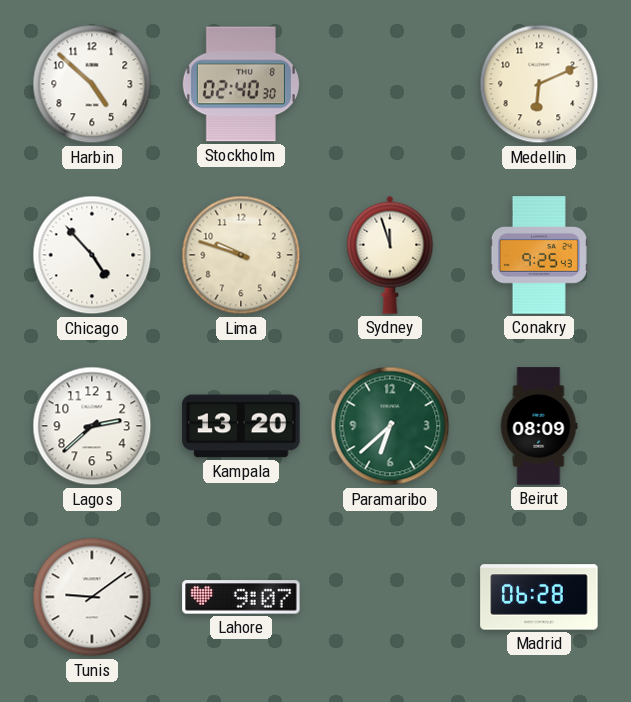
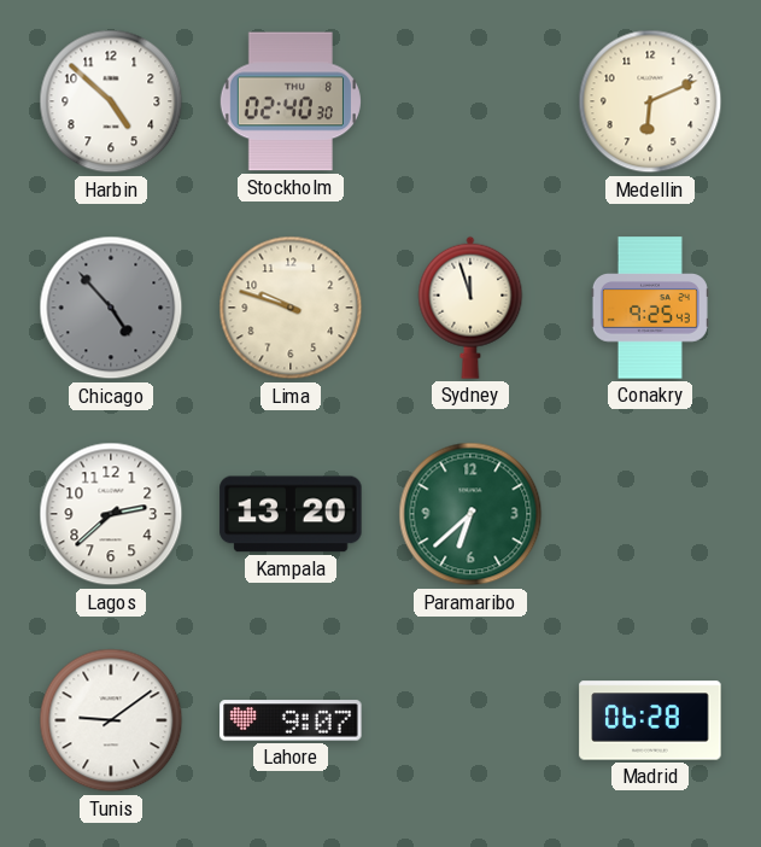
Chicago dial: white -> grey (111, 308)
Beirut: 08:09 -> none (539, 426)
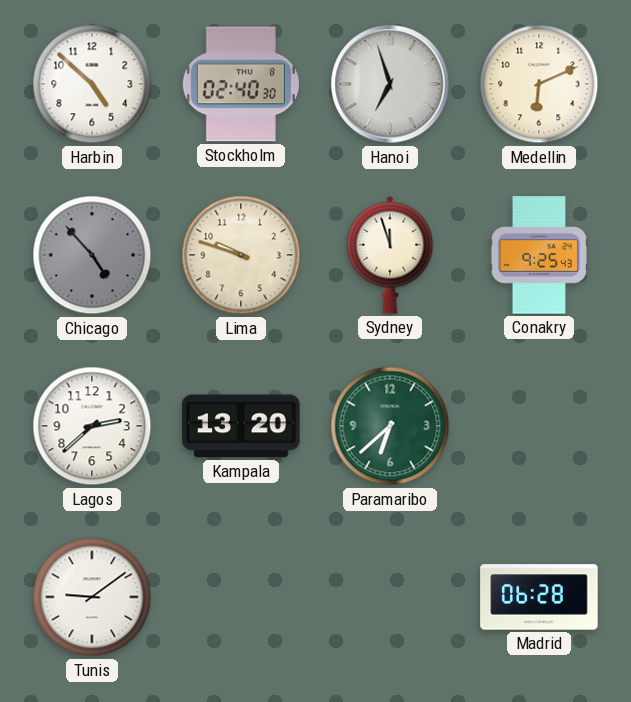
Hanoi: none -> 6:57 (390, 84)
Lahore: 9:07 -> none (291, 720)
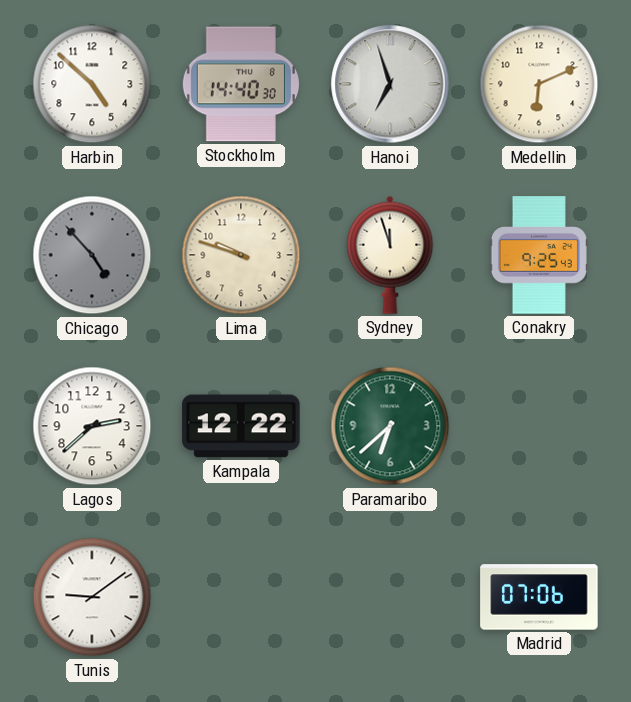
Stockholm: 02:40 -> 14:40 (241, 84)
Kampala: 13:20 -> 12:22 (241, 426)
Madrid: 06:28 -> 07:06 (539, 597)
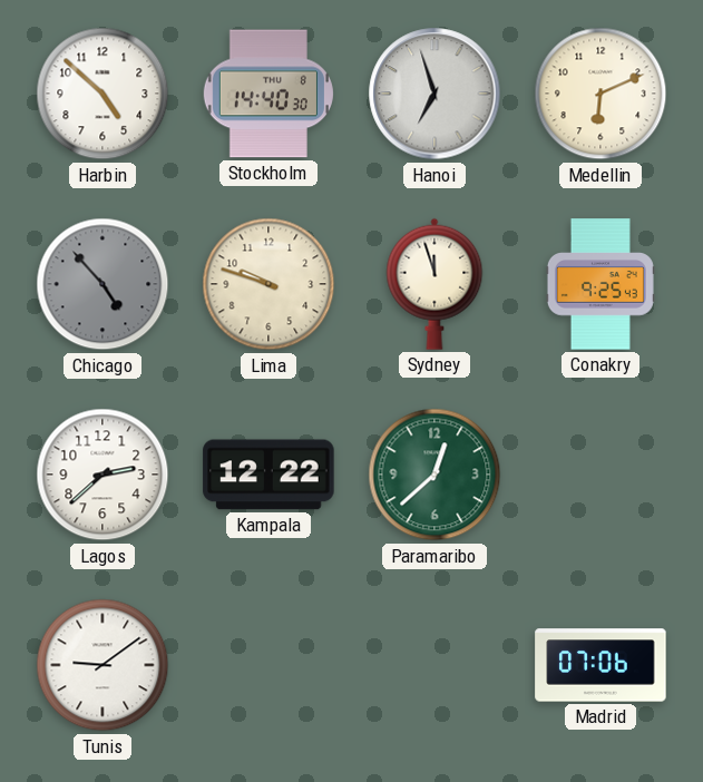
Paramaribo: 6:38 -> 12:38 (435, 475)
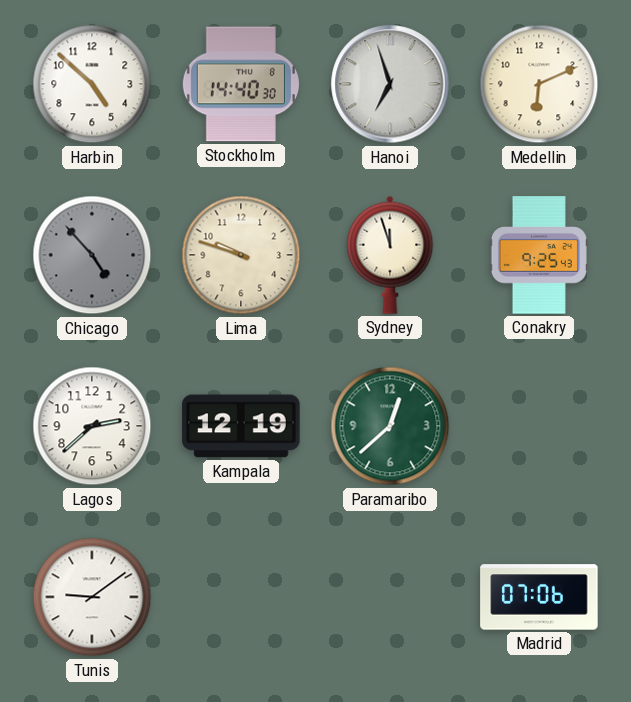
Kampala: 12:22 -> 12:19 (241, 426)
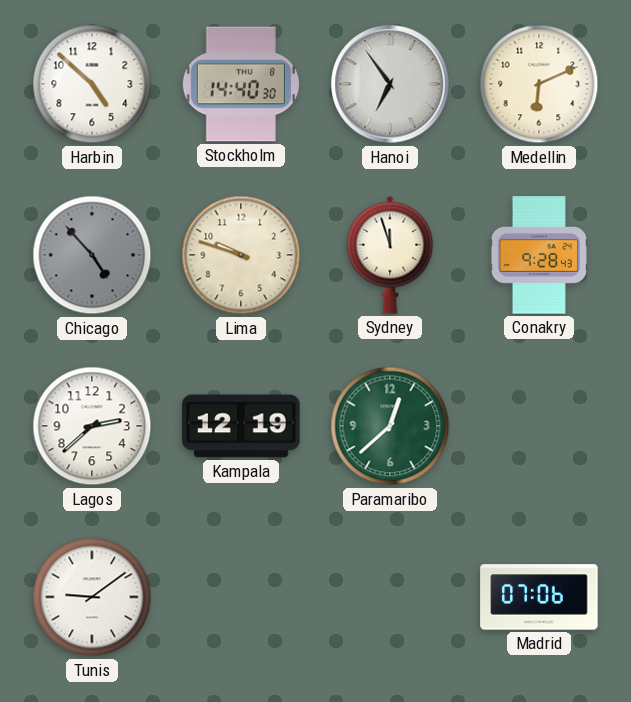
Hanoi: 6:57 -> 6:54 (390, 84)
Conakry: 9:25 -> 9:28 (539, 255)
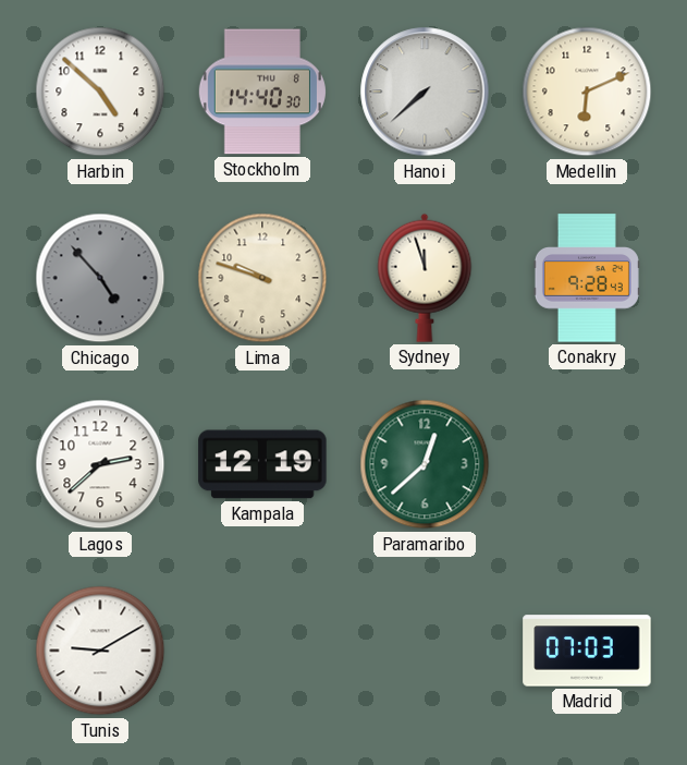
Hanoi: 6:54 -> 7:38 (425, 92)
Tunis: 9:09 -> 9:10 (100, 651)
Madrid: 07:06 -> 07:03 (587, 651)
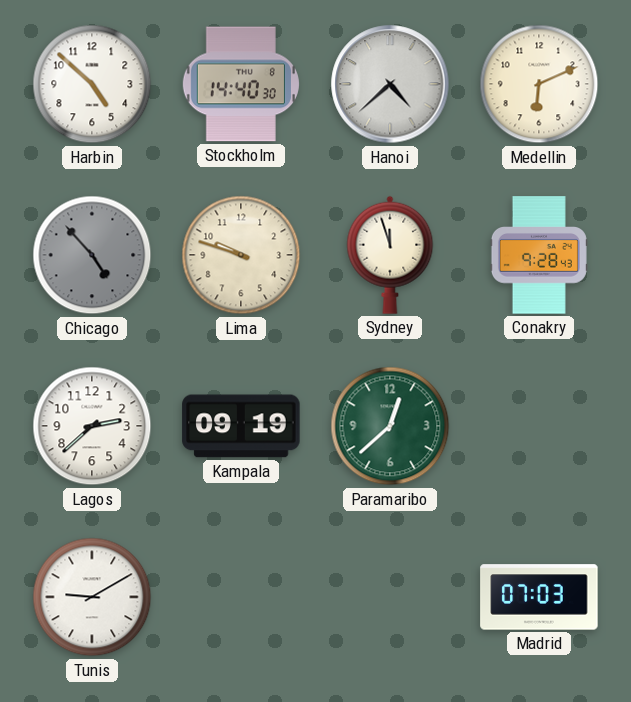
Hanoi: 7:38 -> 4:38 (390, 84)
Kampala: 12:19 -> 09:19 (241, 426)
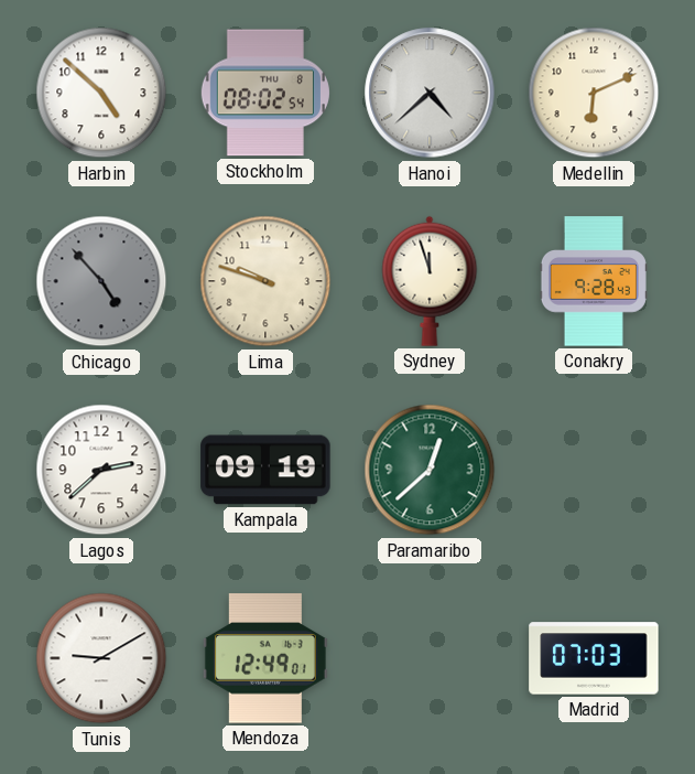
Stockholm: 14:40 -> 08:02 (265, 93)
Mendoza: none -> 12:49 (265, 658)
